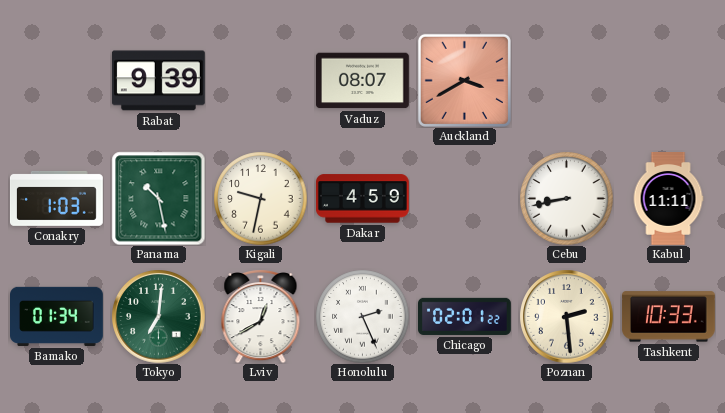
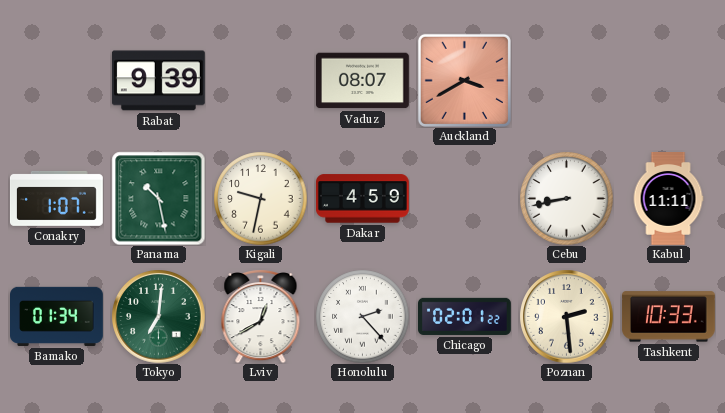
Conakry: 1:03 -> 1:07 (56, 198)
Honolulu: 2:26 -> 2:23 (362, 316)
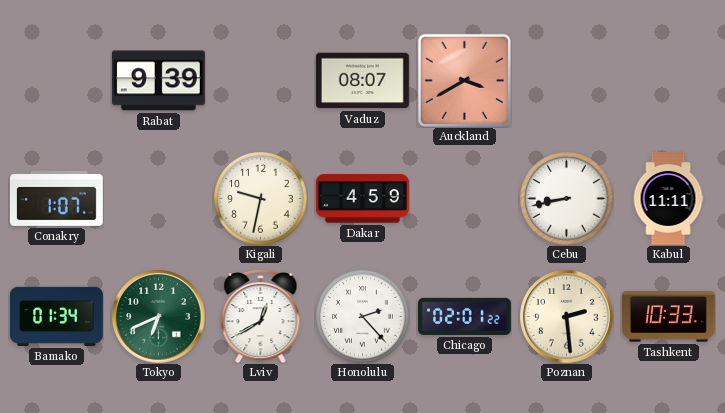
Panama: 10:28 -> none (158, 198)
Tokyo: 7:01 -> 6:41 (158, 316)
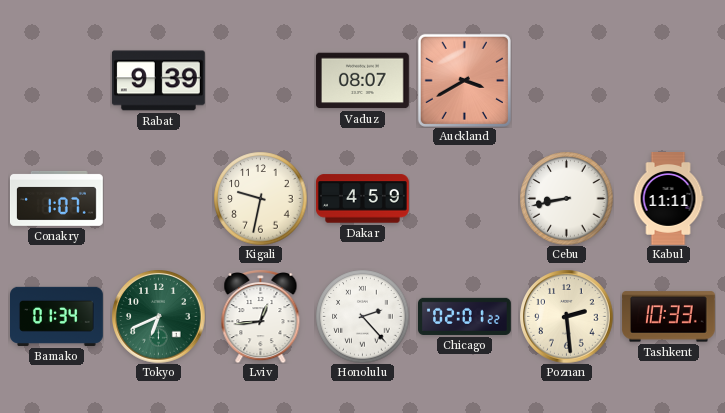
Lviv: 12:40 -> 12:44 (261, 316)
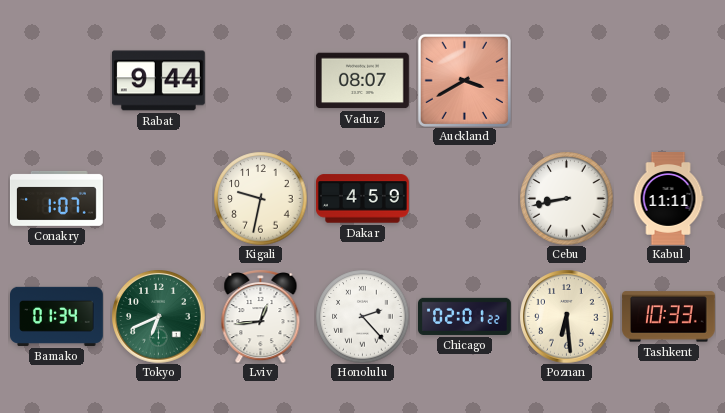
Rabat: 9:39 -> 9:44 (158, 81)
Poznan: 2:29 -> 6:29 (566, 316)
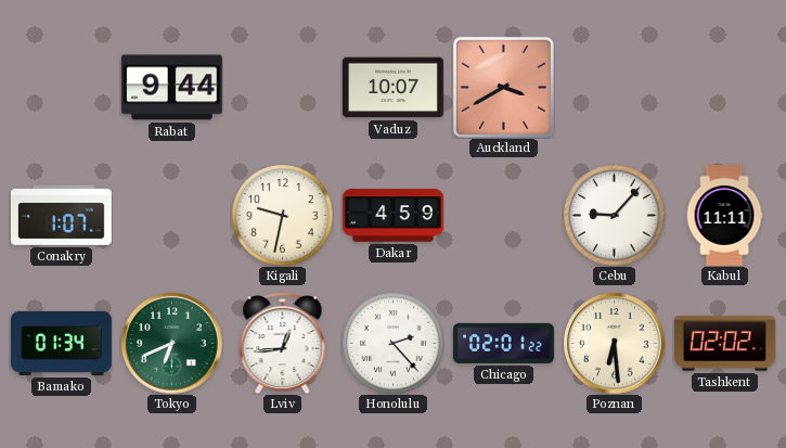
Vaduz: 08:07 -> 10:07 (392, 88)
Cebu: 8:43 -> 9:07 (614, 215)
Tashkent: 10:33 -> 02:02 (724, 344)
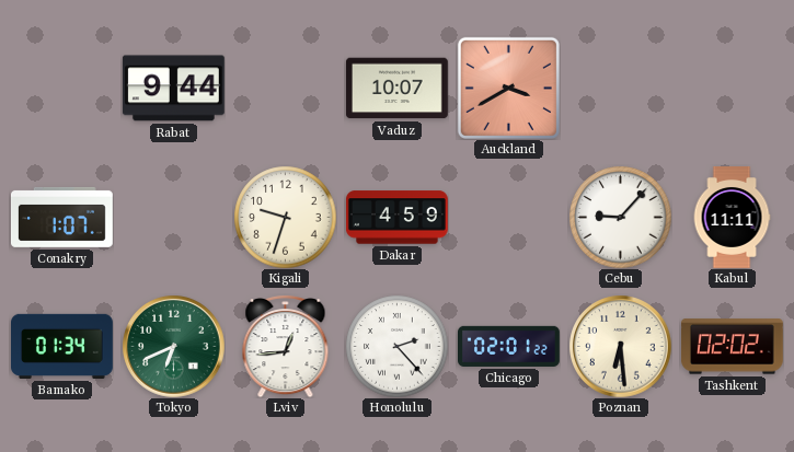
Kigali: 9:32 -> 9:33 (285, 217)
